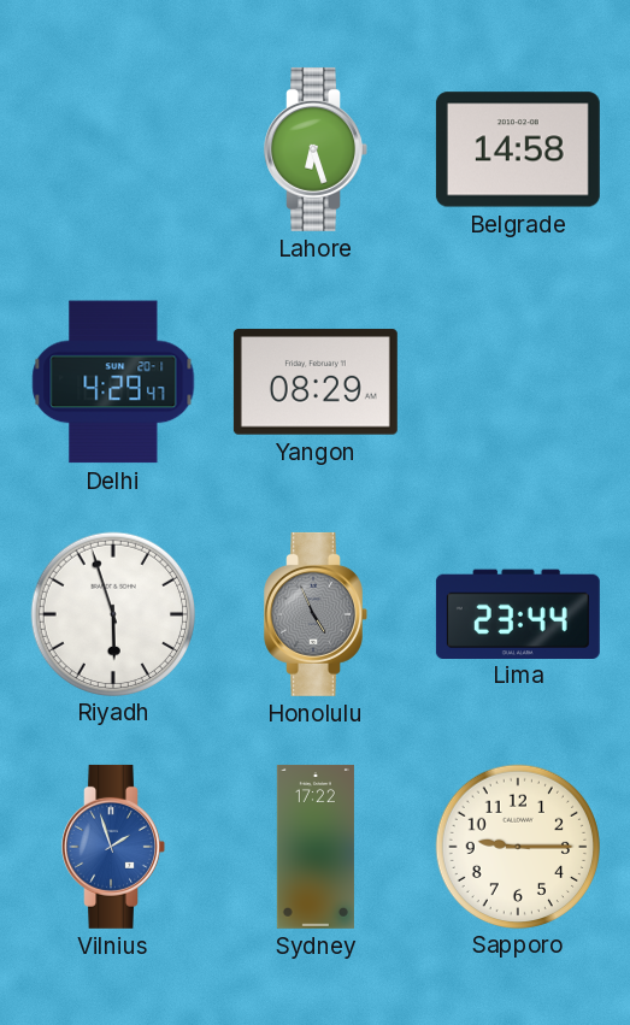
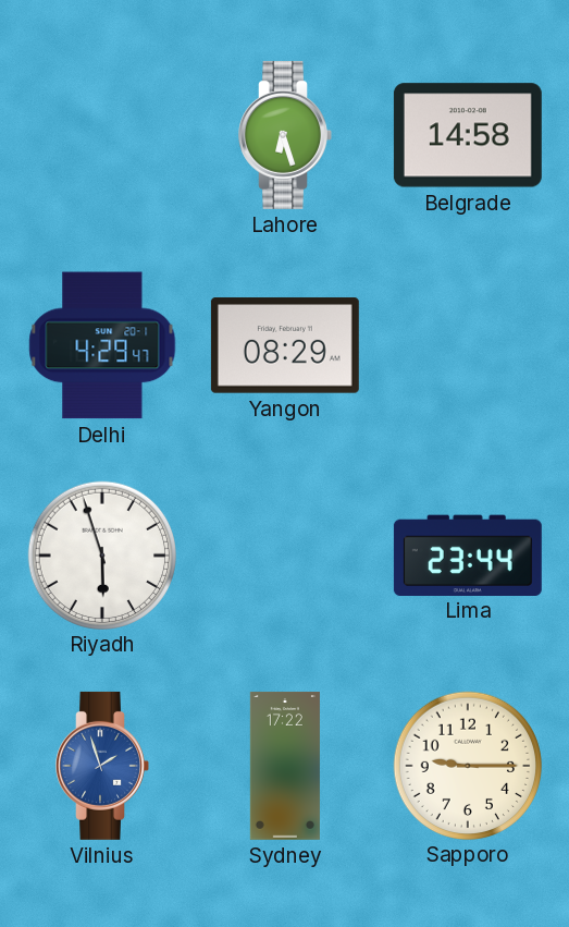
Honolulu: 4:56 -> none (316, 614)
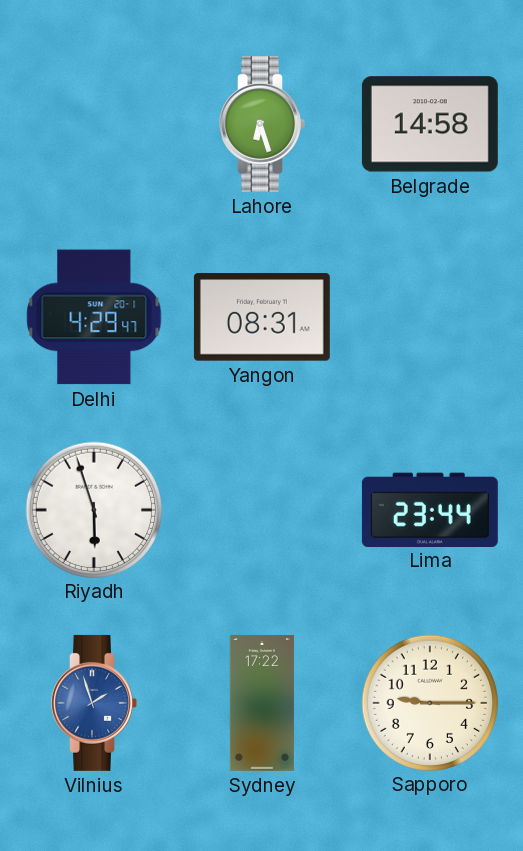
Yangon: 08:29 -> 08:31 (262, 317)
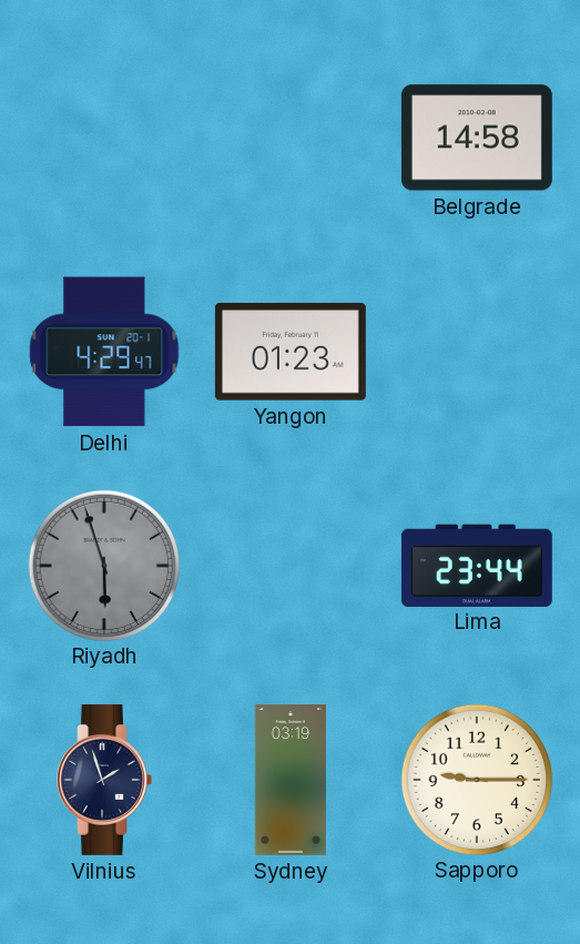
Lahore: 6:27 -> none (262, 124)
Yangon: 08:31 -> 01:23 (291, 352)
Riyadh dial: white -> grey (103, 565)
Vilnius dial: blue -> navy (104, 780)
Sydney: 17:22 -> 03:19 (291, 780)
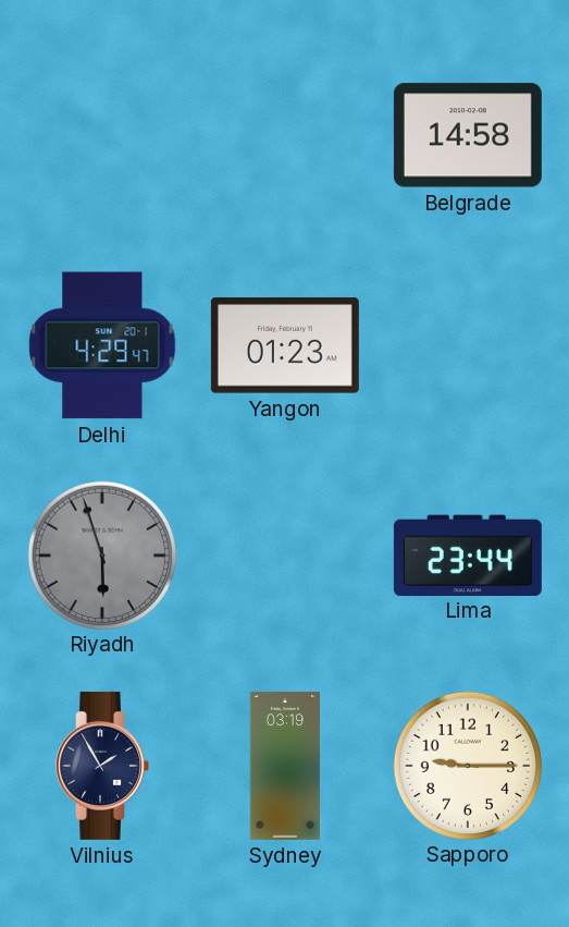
Vilnius: 1:57 -> 1:55 (102, 766)
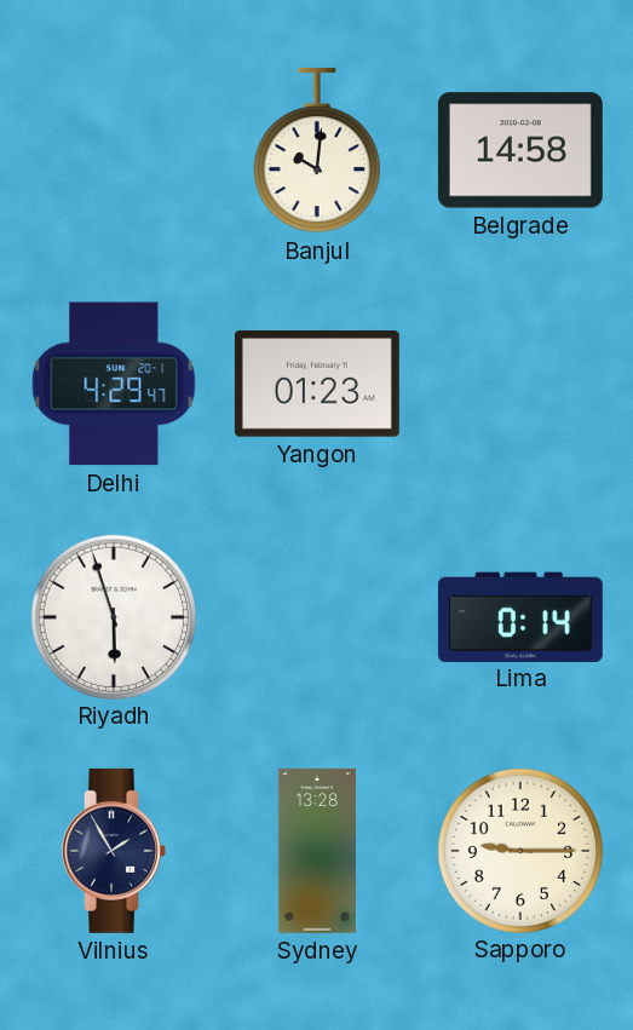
Banjul: none -> 10:01 (317, 150)
Riyadh dial: grey -> white (113, 616)
Lima: 23:44 -> 0:14 (520, 616)
Sydney: 03:19 -> 13:28 (317, 851)
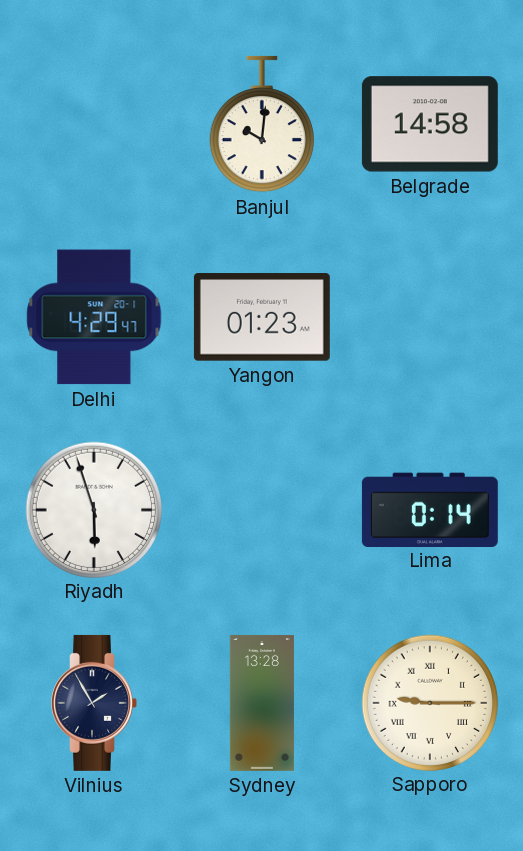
Sapporo numerals: Arabic -> Roman (429, 702)
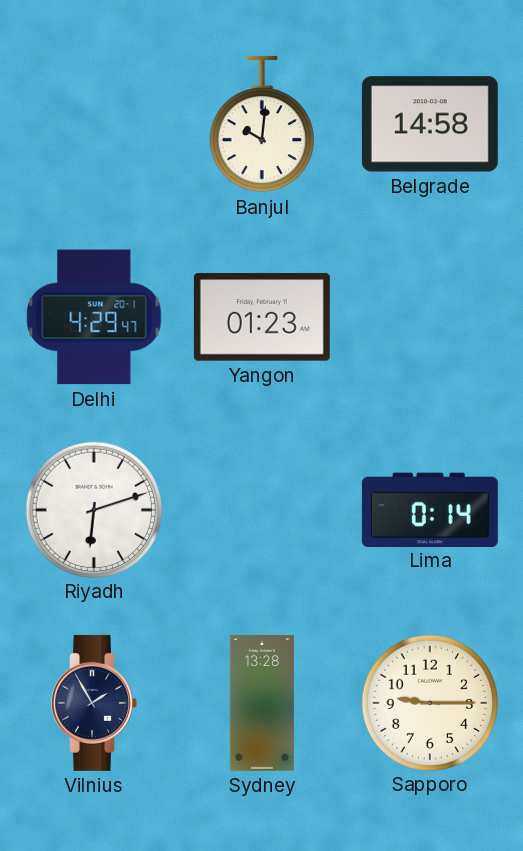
Riyadh: 5:57 -> 6:12 (93, 509)
Sapporo numerals: Roman -> Arabic (429, 702)
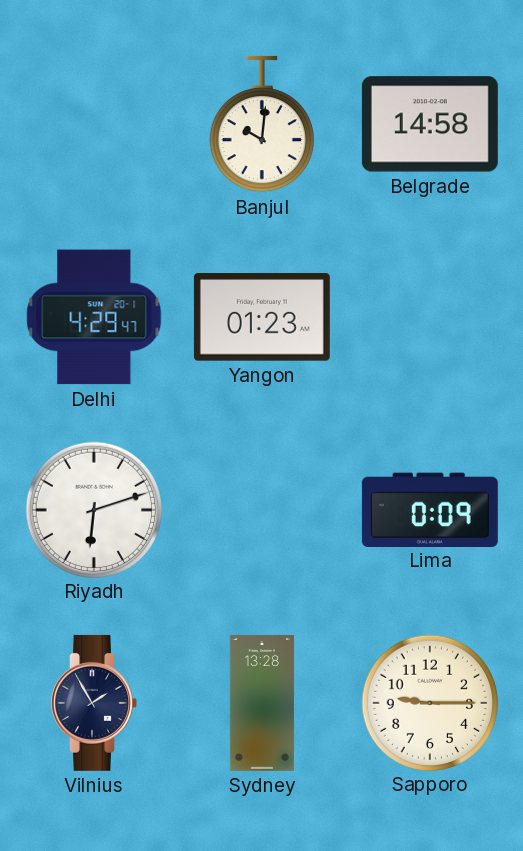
Lima: 0:14 -> 0:09 (430, 509)
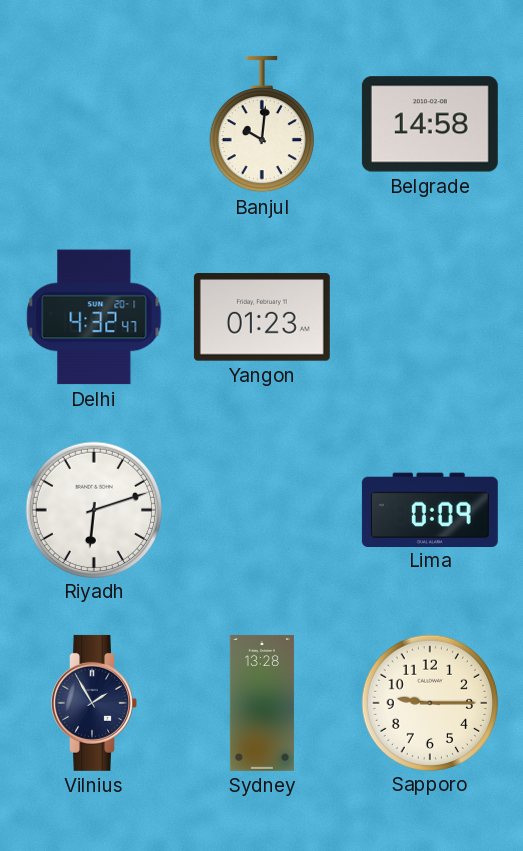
Delhi: 4:29 -> 4:32 (94, 317)
